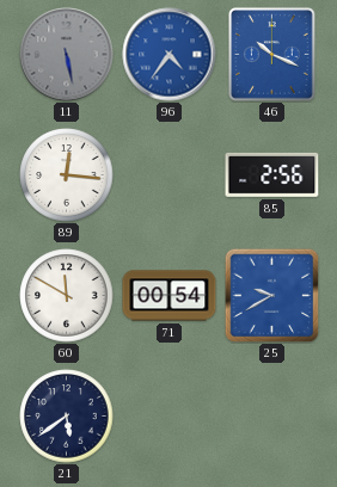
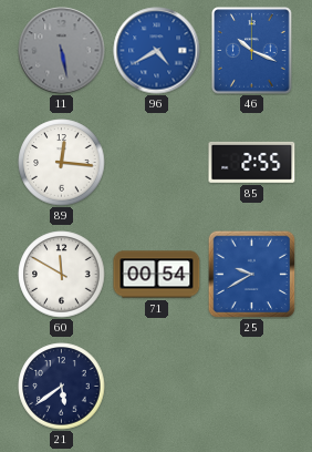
96: 4:36 -> 4:40 (157, 51)
85: 2:56 -> 2:55 (252, 162)
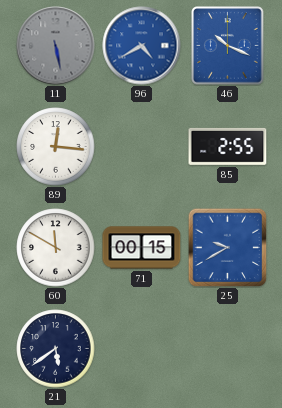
71: 00:54 -> 00:15 (142, 248)
